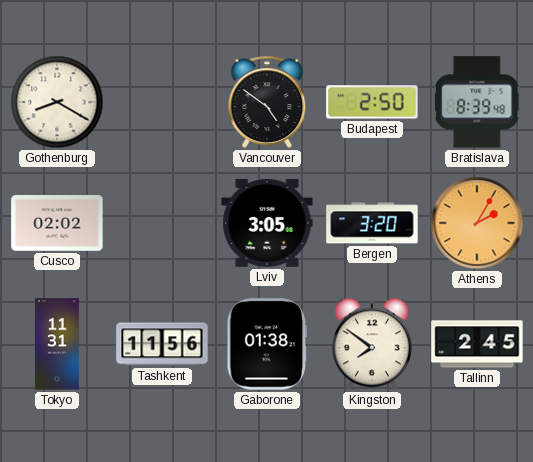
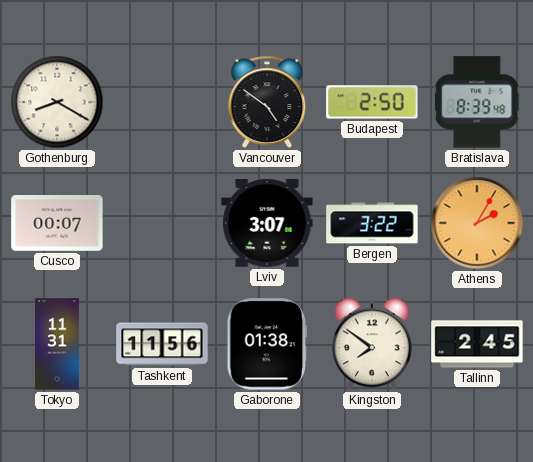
Cusco: 02:02 -> 00:07 (57, 224)
Lviv: 3:05 -> 3:07 (267, 224)
Bergen: 3:20 -> 3:22 (372, 223)
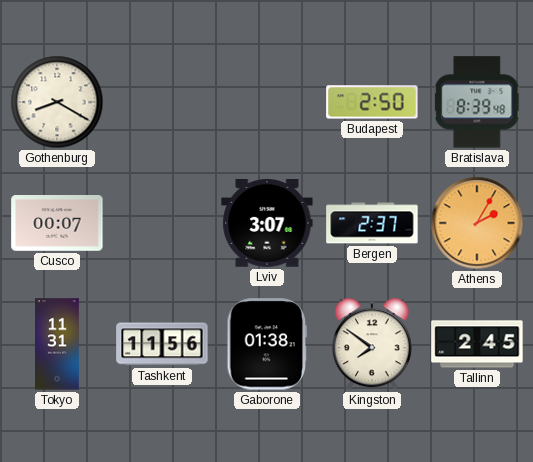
Vancouver: 4:51 -> none (267, 102)
Bergen: 3:22 -> 2:37 (372, 223)
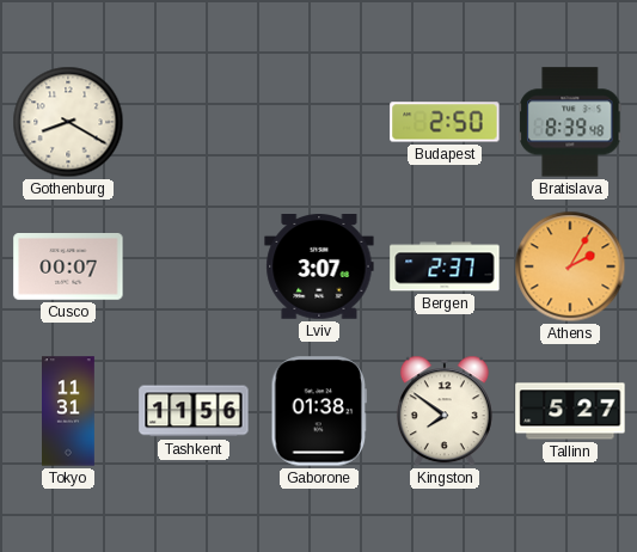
Tallinn: 2:45 -> 5:27 (570, 411)
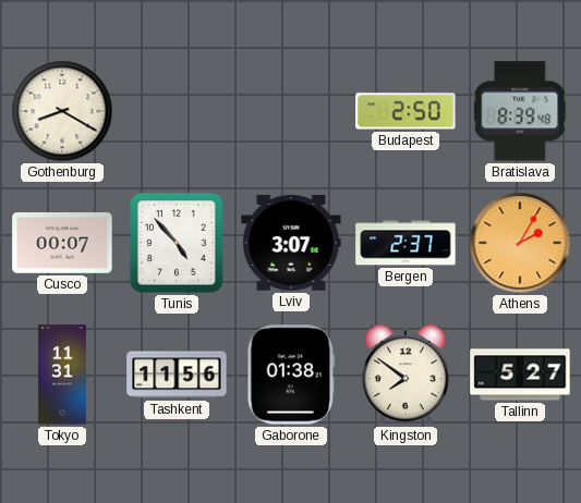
Tunis: none -> 4:53 (177, 243)
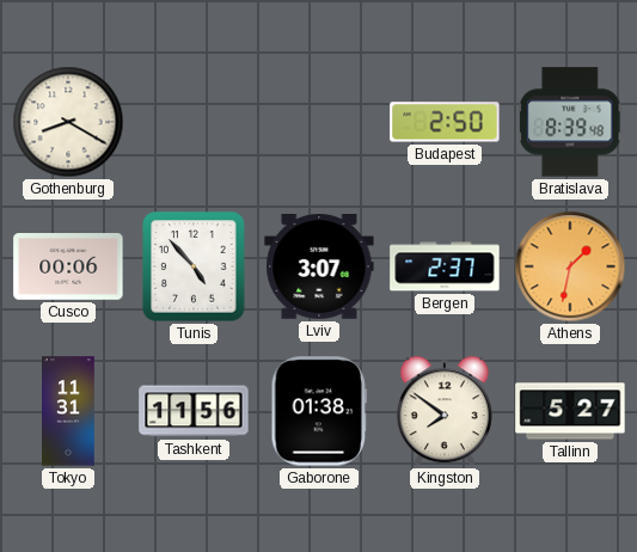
Cusco: 00:07 -> 00:06 (68, 268)
Athens: 2:05 -> 1:32 (570, 266)
